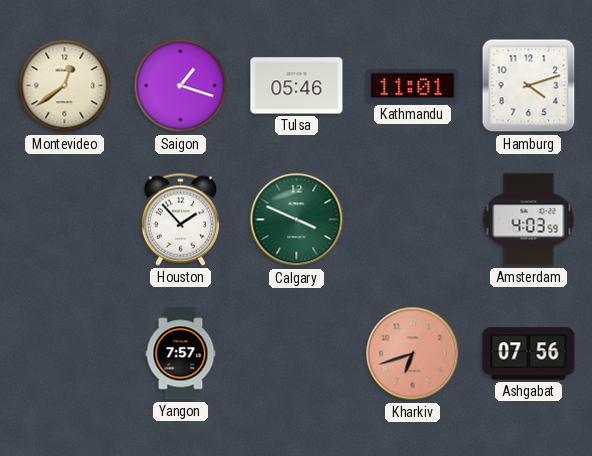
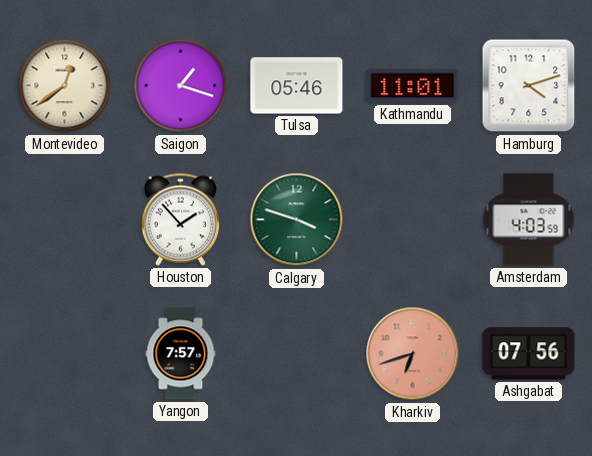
Calgary: 3:49 -> 3:48 (297, 220)
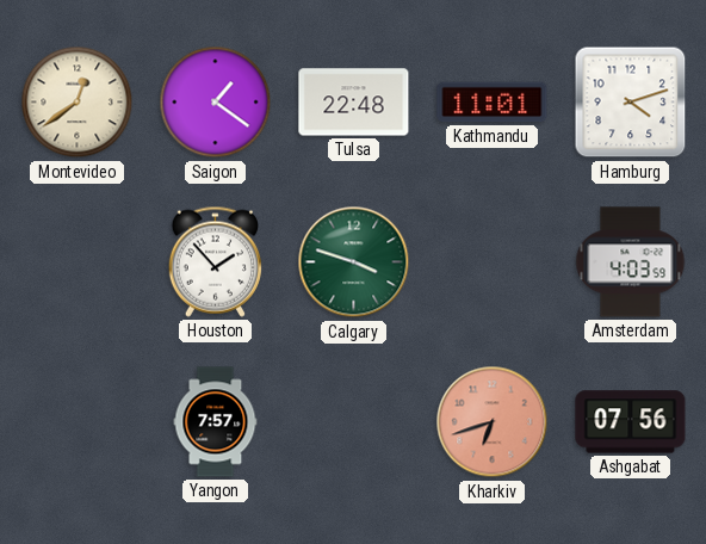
Saigon: 1:18 -> 1:21 (216, 103)
Tulsa: 05:46 -> 22:48 (354, 103)
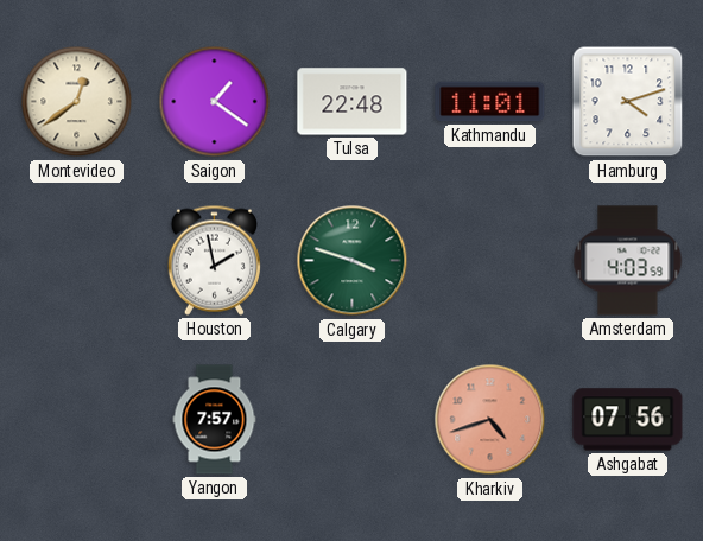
Houston: 1:53 -> 1:58 (214, 260)
Kharkiv: 6:42 -> 4:42 (490, 420)
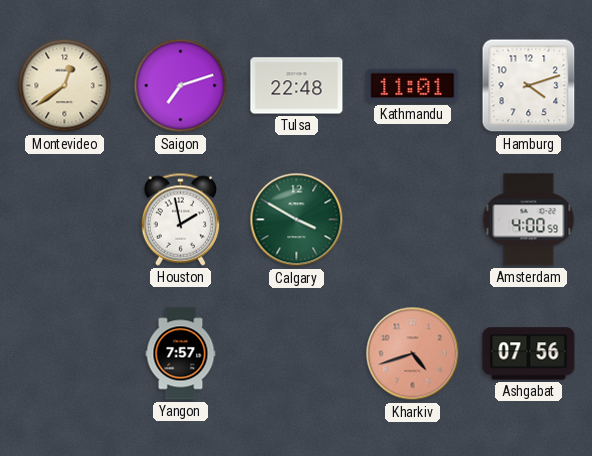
Saigon: 1:21 -> 7:12 (181, 86)
Calgary: 3:48 -> 3:50 (297, 220)
Amsterdam: 4:03 -> 4:00 (529, 220)
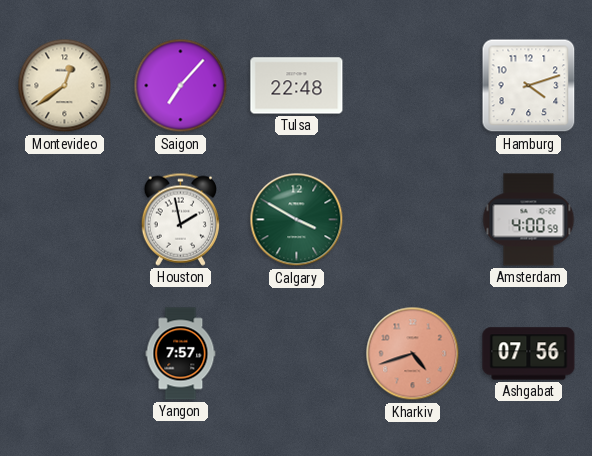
Saigon: 7:12 -> 7:07 (181, 86)
Kathmandu: 11:01 -> none (413, 86)
